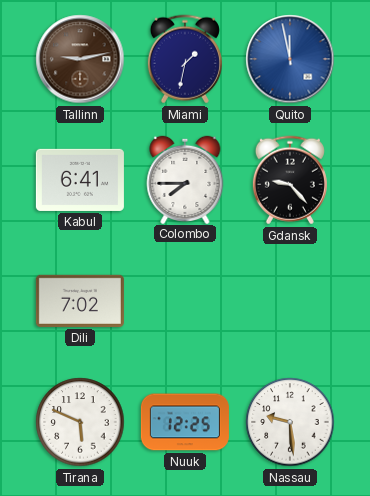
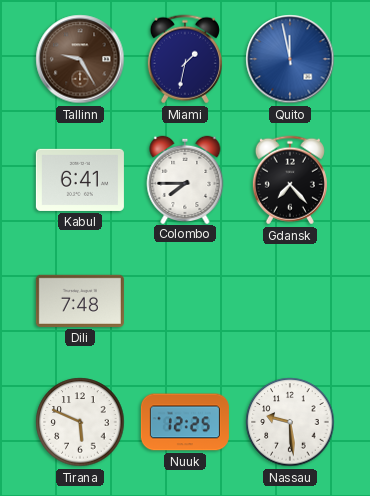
Tallinn: 9:13 -> 9:25 (80, 59)
Gdansk: 9:23 -> 7:23 (290, 180)
Dili: 7:02 -> 7:48 (80, 301)
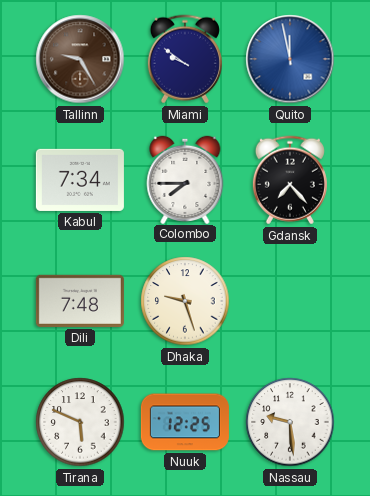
Miami: 1:32 -> 9:51 (185, 59)
Kabul: 6:41 -> 7:34 (80, 180)
Dhaka: none -> 9:27 (185, 301)
